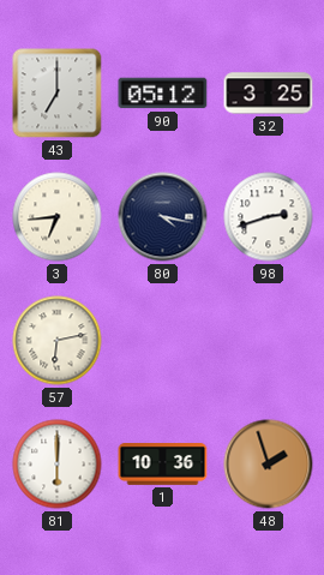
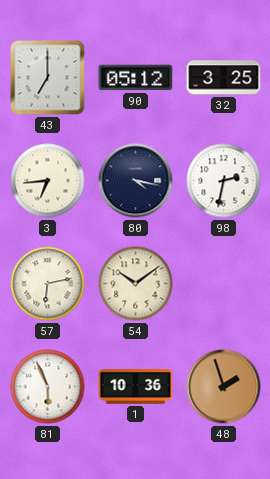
98: 2:42 -> 2:32 (224, 181)
54: none -> 10:09 (136, 284)
81: 6:00 -> 5:56 (48, 387)
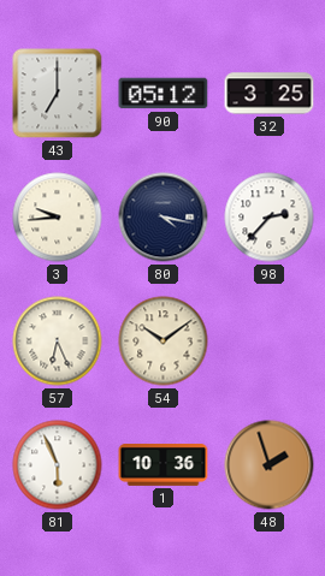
3: 6:44 -> 9:44 (58, 218)
98: 2:32 -> 2:37 (270, 218)
57: 6:13 -> 6:26 (58, 342)
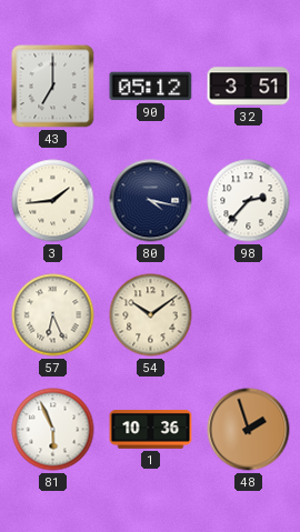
32: 3:25 -> 3:51 (249, 87)
3: 9:44 -> 1:44 (53, 201)
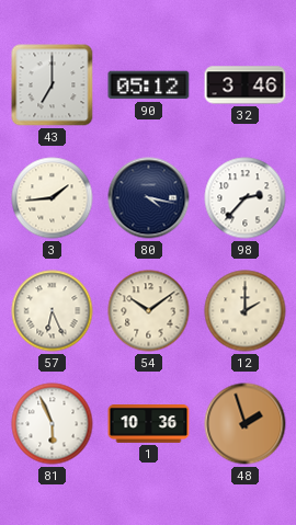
32: 3:51 -> 3:46 (246, 85)
12: none -> 2:00 (246, 311)
